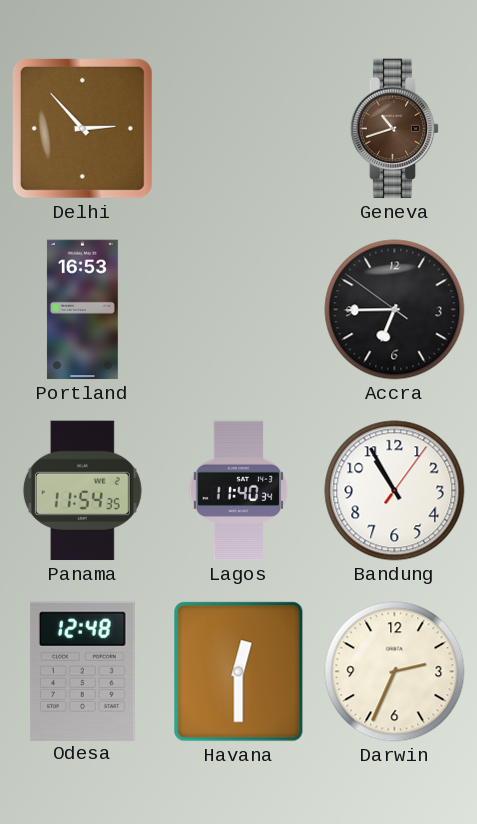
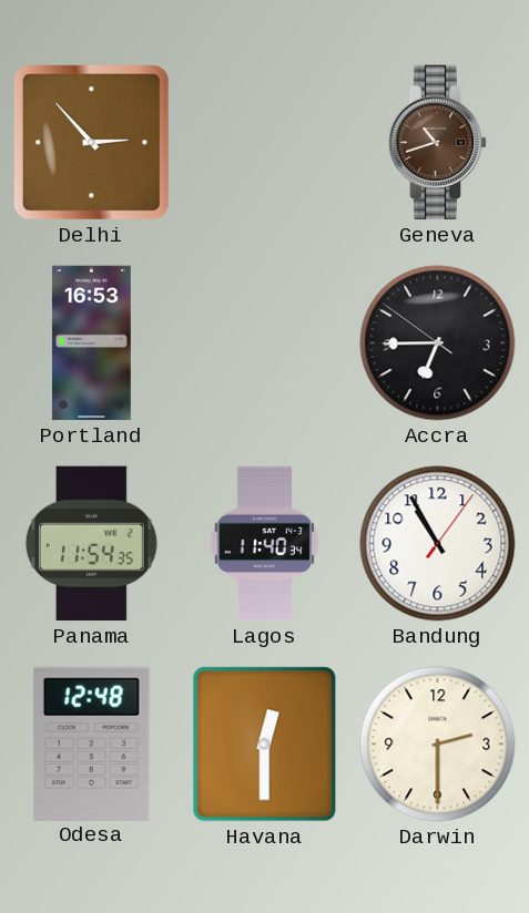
Darwin: 2:34 -> 2:30 (438, 745)
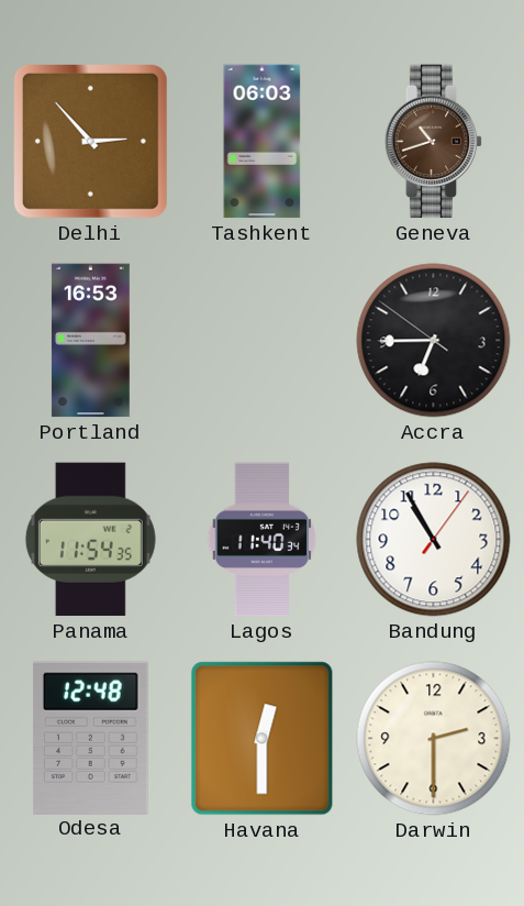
Tashkent: none -> 06:03 (263, 142)
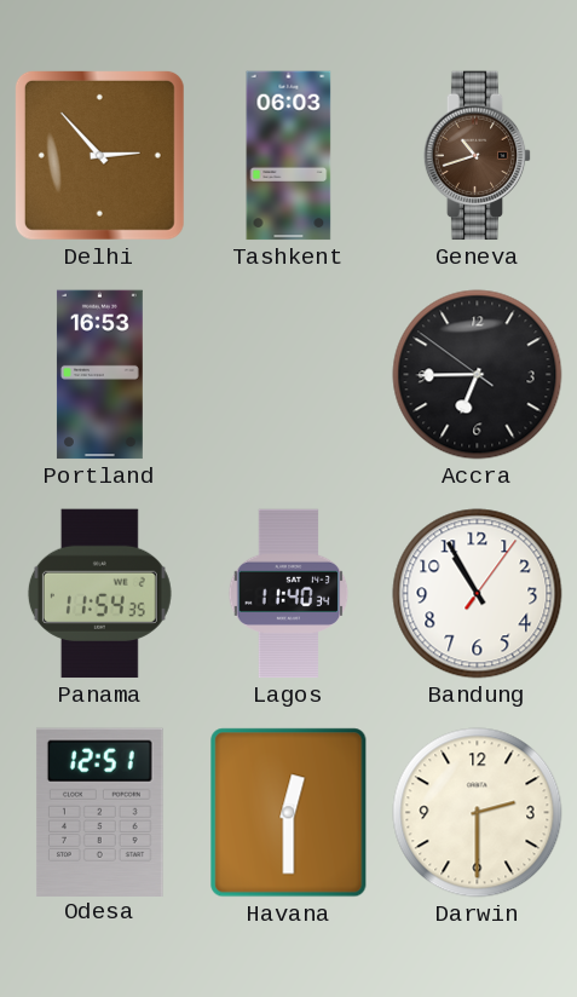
Odesa: 12:48 -> 12:51 (99, 812)
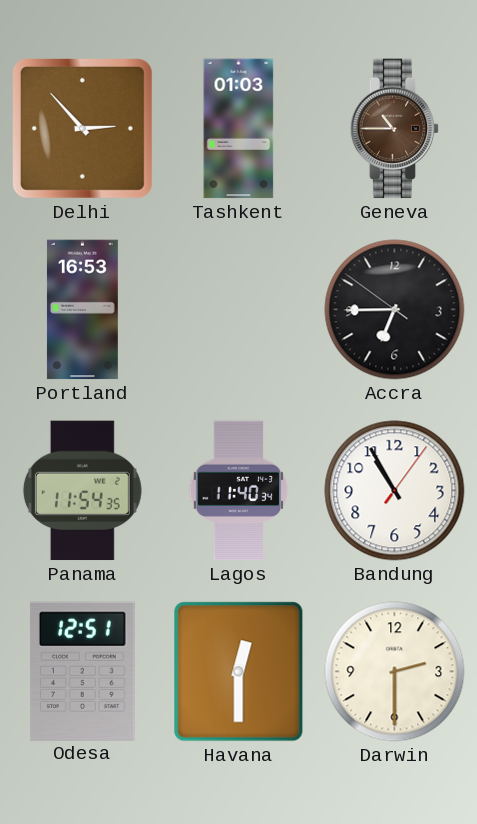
Tashkent: 06:03 -> 01:03 (239, 129)
Geneva: 10:42 -> 10:45 (395, 129)
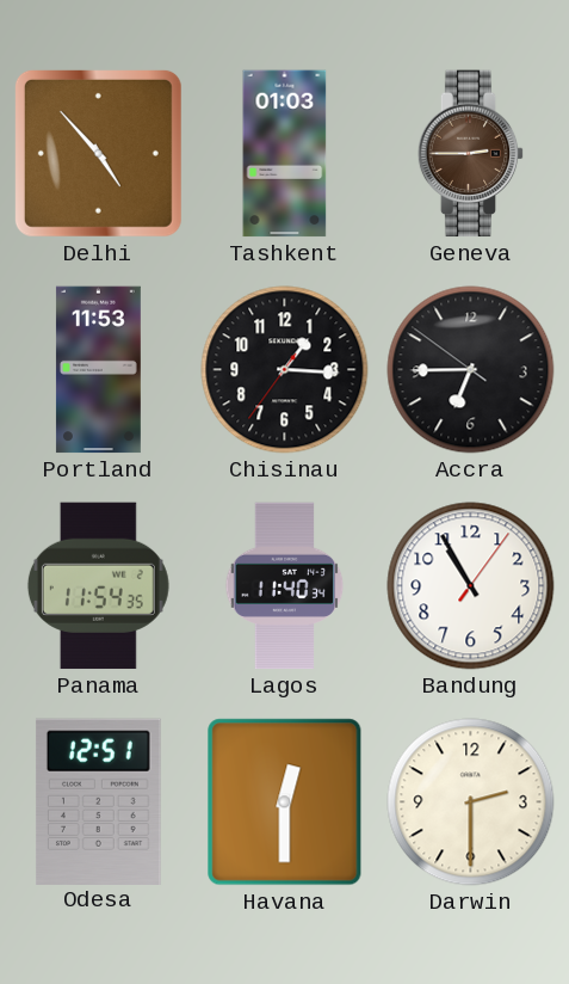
Delhi: 2:53 -> 4:53 (98, 153)
Geneva: 10:45 -> 2:45 (471, 154)
Portland: 16:53 -> 11:53 (98, 370)
Chisinau: none -> 1:15 (285, 370)
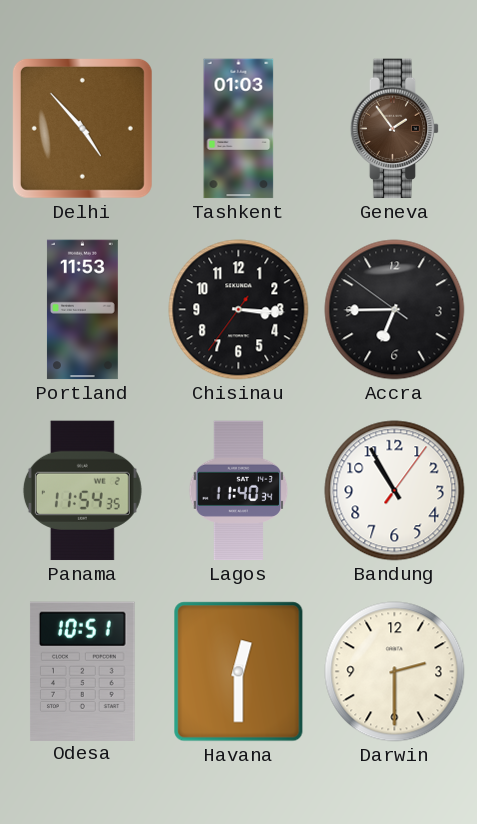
Geneva: 2:45 -> 1:54 (395, 129)
Chisinau: 1:15 -> 3:15 (239, 310)
Odesa: 12:51 -> 10:51 (82, 671)
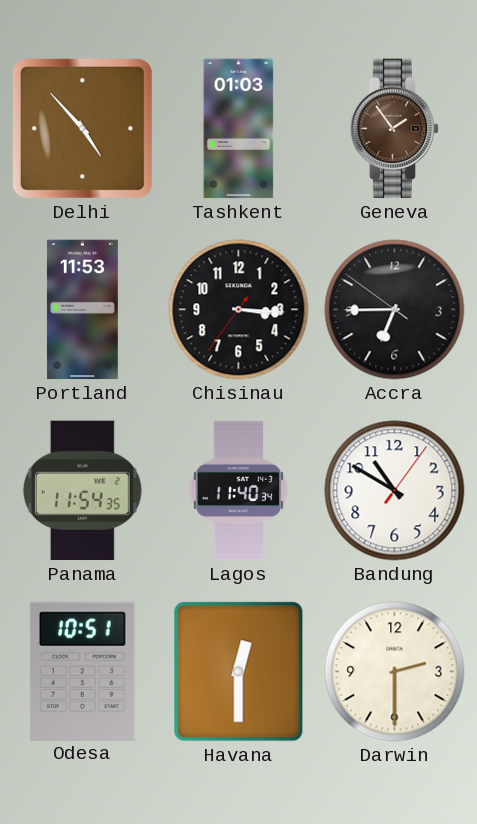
Bandung: 10:55 -> 10:50 (395, 491)
